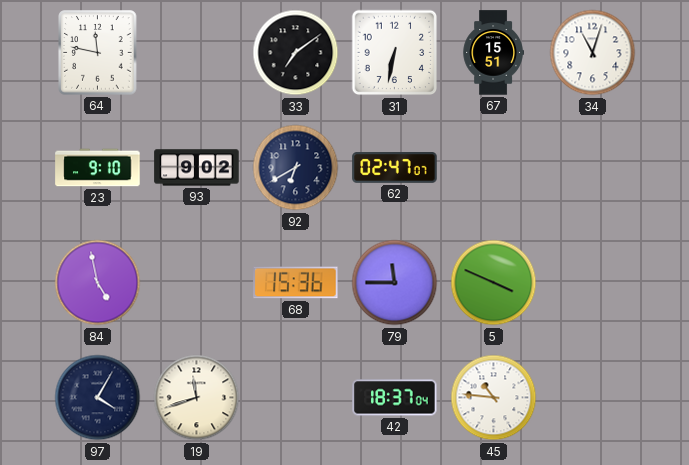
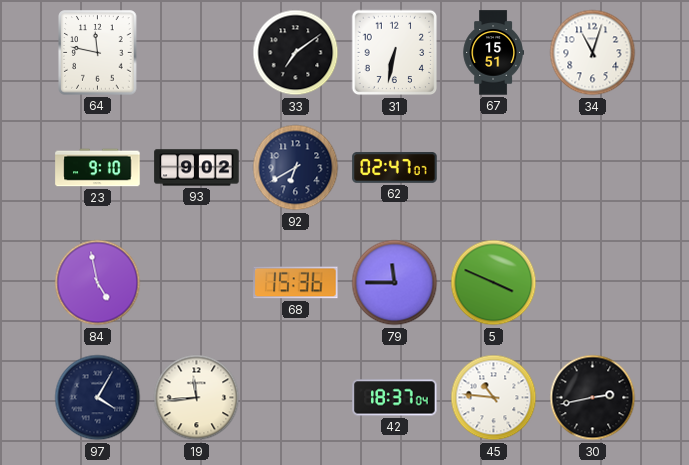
19: 11:42 -> 11:44 (197, 398)
30: none -> 2:43 (593, 398)
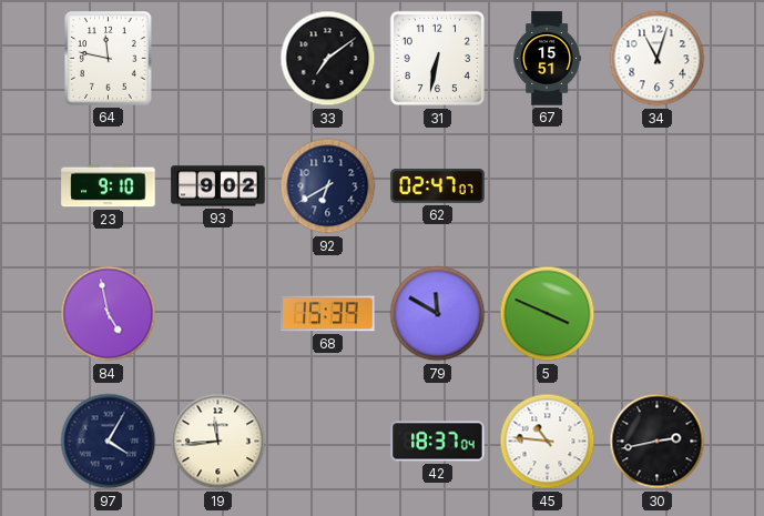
68: 15:36 -> 15:39 (328, 314)
79: 11:45 -> 11:50 (438, 314)
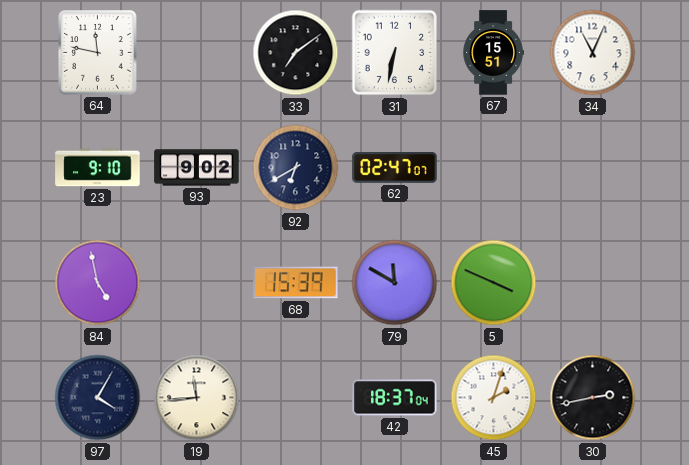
34: 11:03 -> 11:04 (593, 53)
45: 10:46 -> 2:03 (494, 398)
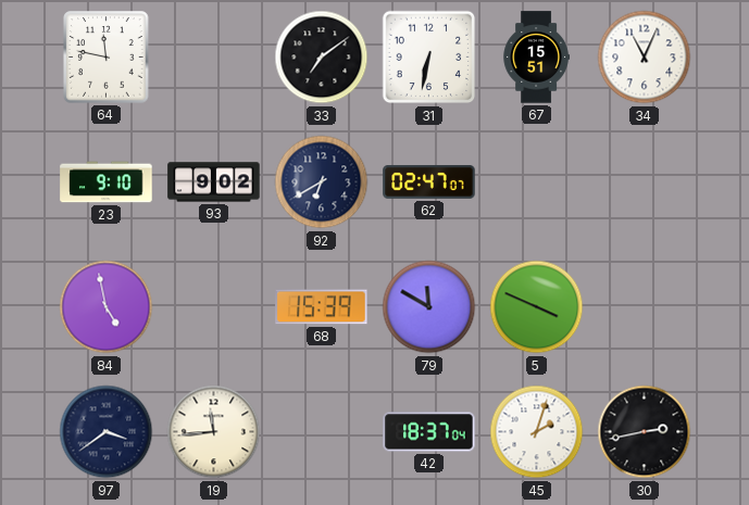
97: 4:05 -> 3:39 (107, 432)
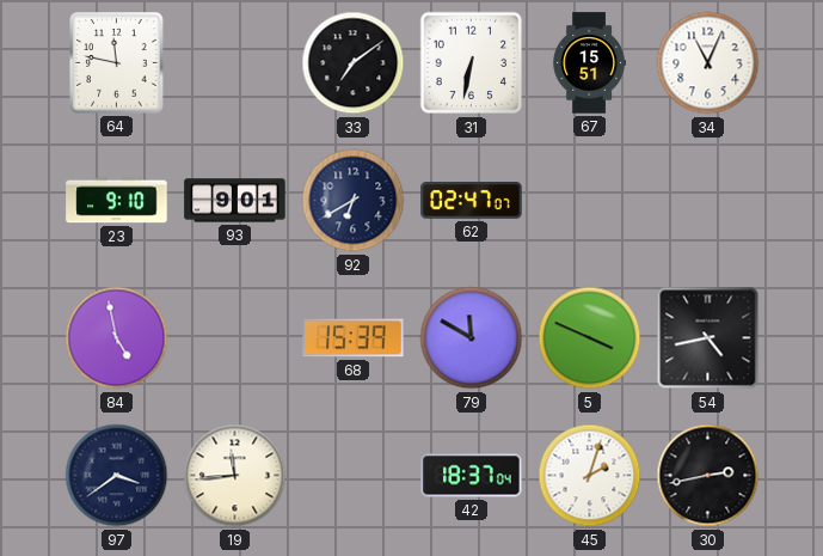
93: 9:02 -> 9:01 (235, 201)
54: none -> 4:43 (708, 338)
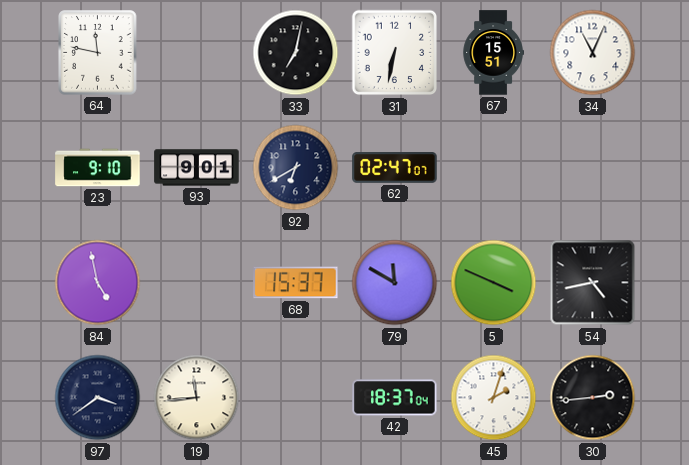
33: 7:09 -> 7:02 (296, 53)
68: 15:39 -> 15:37 (296, 283)
30: 2:43 -> 2:44 (593, 398)
